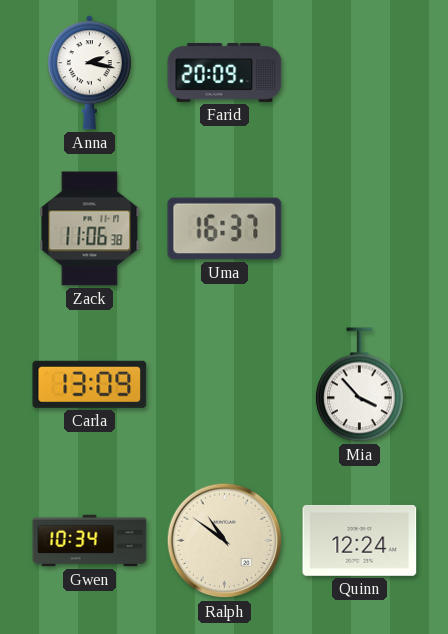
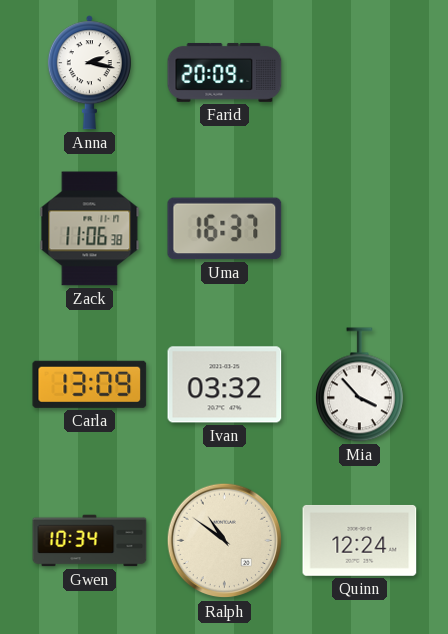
Ivan: none -> 03:32 (225, 385)
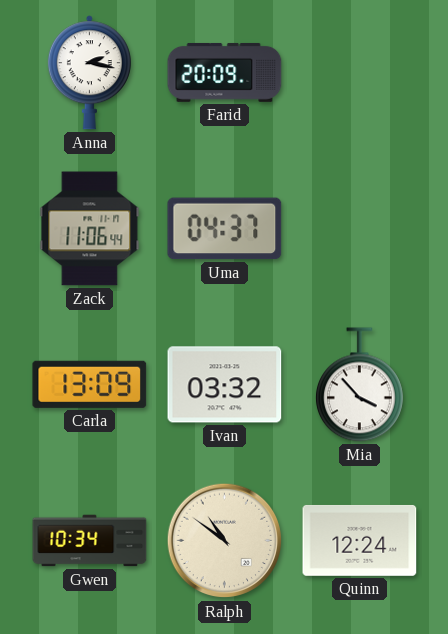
Zack: 11:06:38 -> 11:06:44 (90, 229)
Uma: 16:37 -> 04:37 (225, 229)
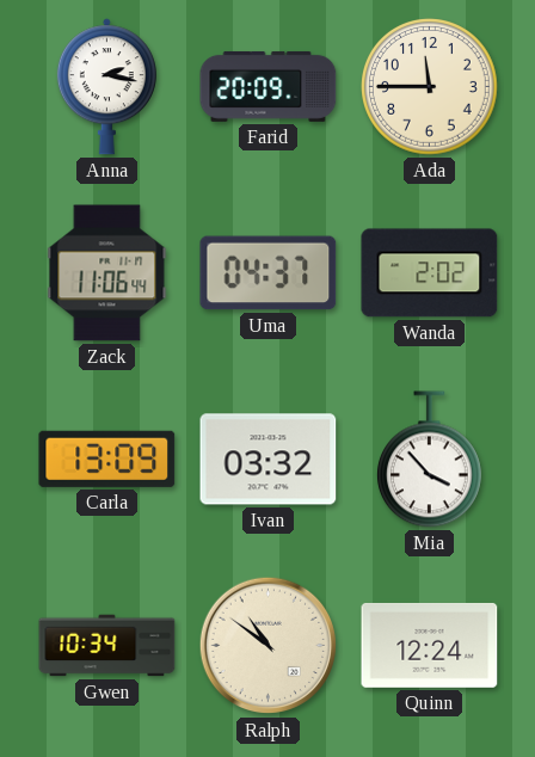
Ada: none -> 11:45 (430, 87)
Wanda: none -> 2:02 (430, 273)
